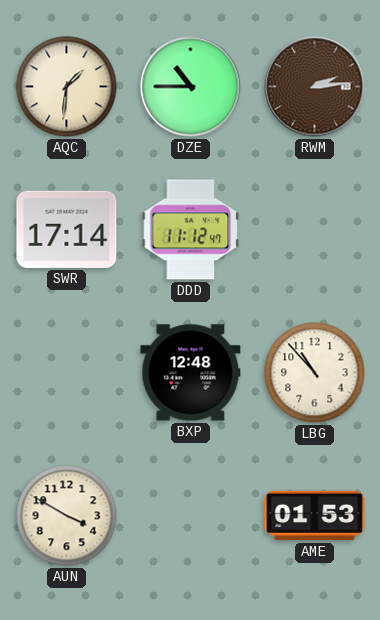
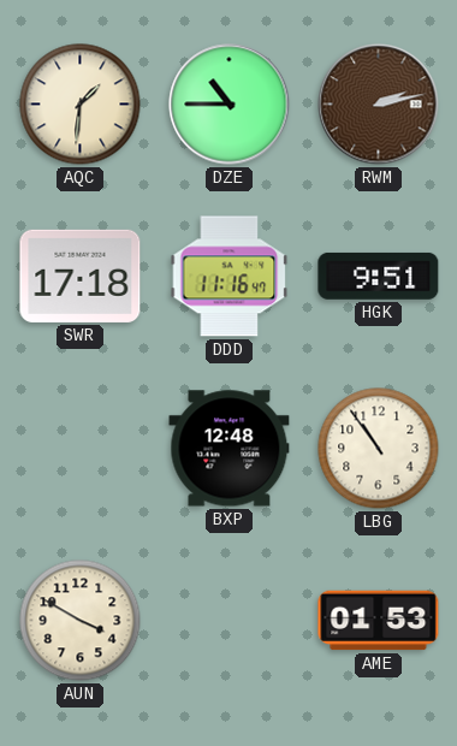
RWM: 2:14 -> 2:13 (379, 105)
SWR: 17:14 -> 17:18 (81, 276)
DDD: 11:12 -> 11:16 (230, 277)
HGK: none -> 9:51 (379, 276)
LBG: 10:53 -> 10:54 (379, 449)
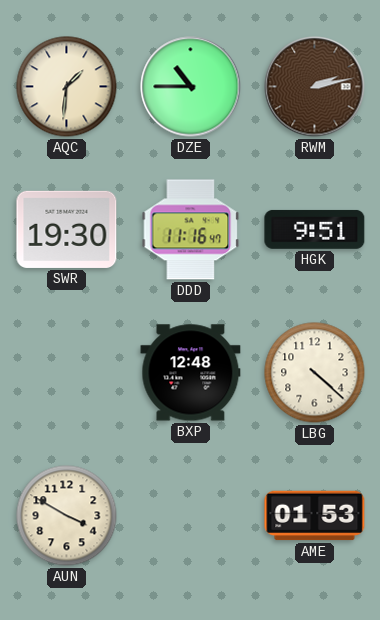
SWR: 17:18 -> 19:30 (67, 229)
LBG: 10:54 -> 4:22 (315, 373)
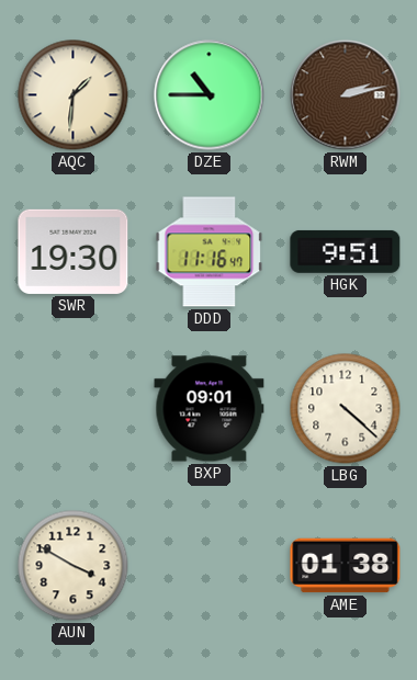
BXP: 12:48 -> 09:01 (210, 409)
AME: 01:53 -> 01:38 (346, 566)
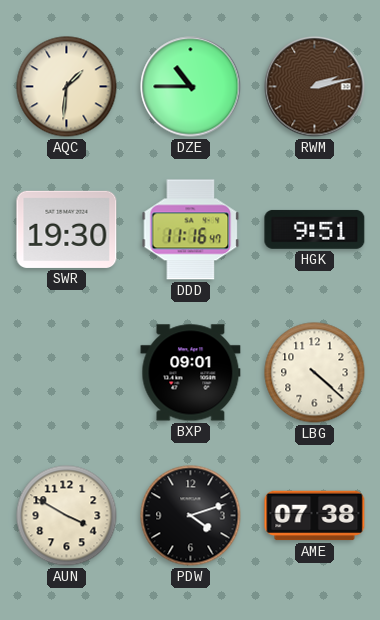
PDW: none -> 4:12 (191, 516)
AME: 01:38 -> 07:38 (315, 516)
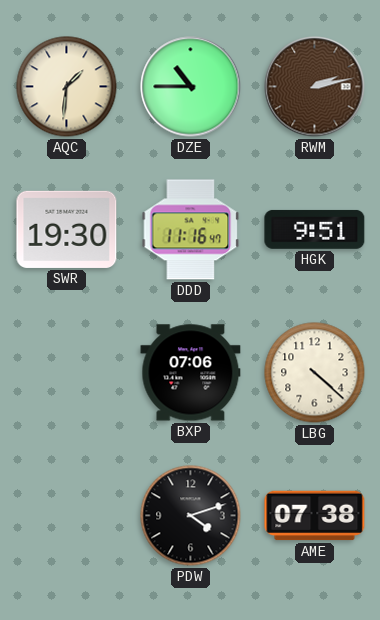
BXP: 09:01 -> 07:06 (191, 373)
AUN: 3:50 -> none (67, 516)
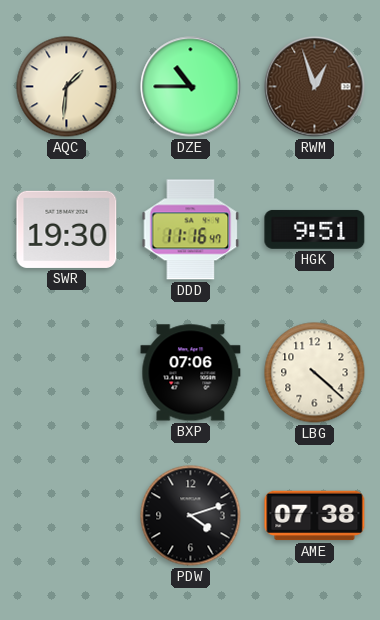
RWM: 2:13 -> 12:57 (315, 87)
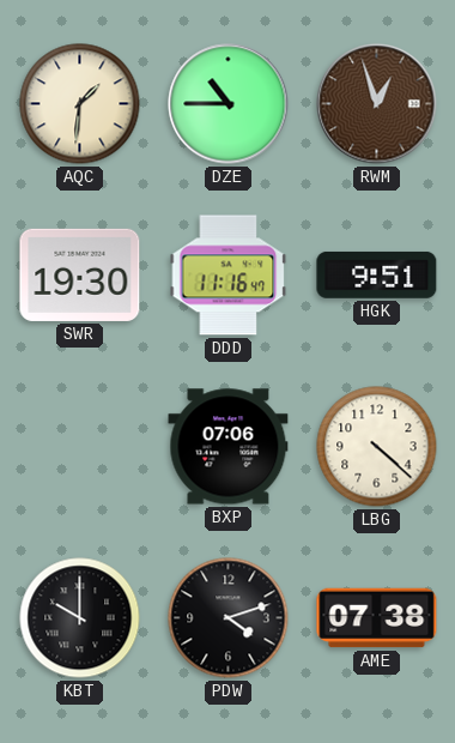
KBT: none -> 10:00 (80, 618)
